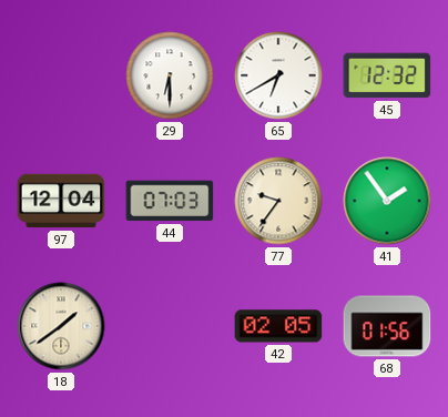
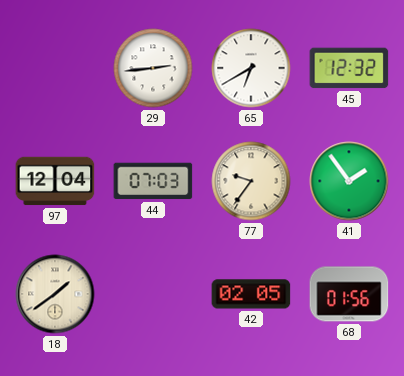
29: 6:30 -> 2:44 (153, 68)
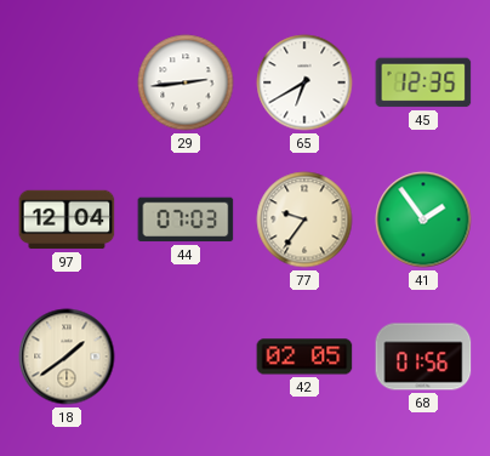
45: 12:32 -> 12:35 (423, 82)
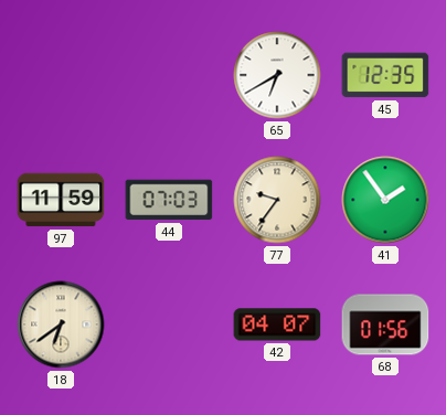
29: 2:44 -> none (186, 82)
97: 12:04 -> 11:59 (61, 200)
18: 1:39 -> 6:39 (61, 324)
42: 02:05 -> 04:07 (277, 324)
